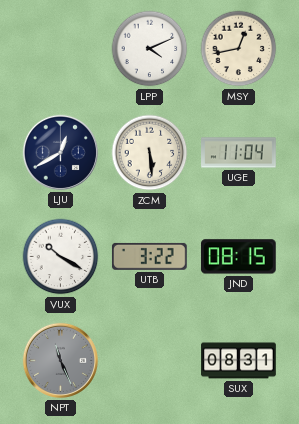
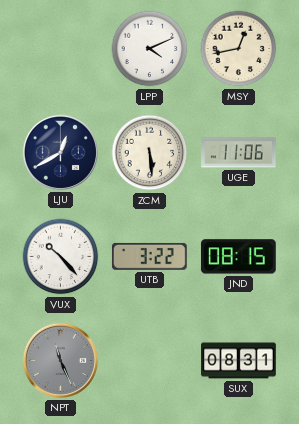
UGE: 11:04 -> 11:06 (239, 153)
VUX: 10:20 -> 10:23 (61, 257)
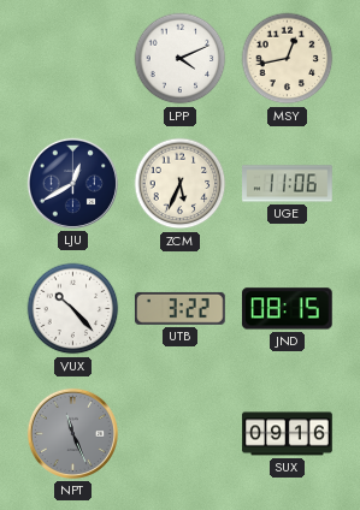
ZCM: 5:29 -> 5:34 (181, 184)
SUX: 08:31 -> 09:16 (288, 434)
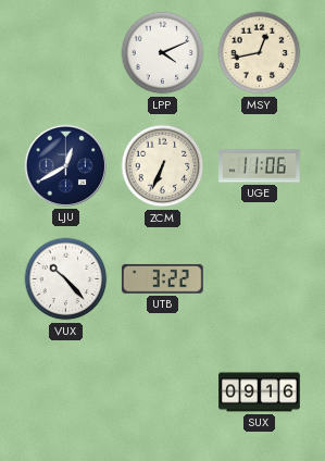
ZCM: 5:34 -> 6:34 (163, 166)
JND: 08:15 -> none (287, 309)
NPT: 11:26 -> none (72, 433)
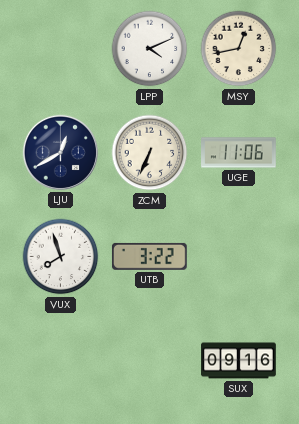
VUX: 10:23 -> 7:57 (61, 257)
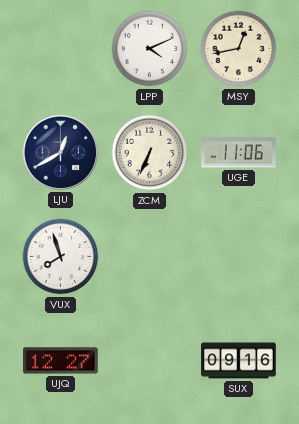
UTB: 3:22 -> none (149, 256)
UJQ: none -> 12:27 (61, 361)
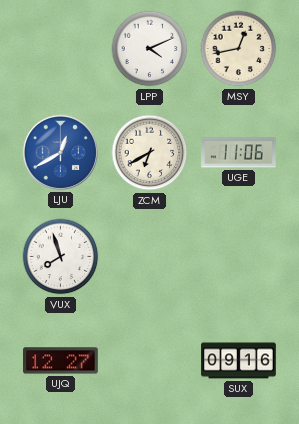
LJU dial: navy -> blue (60, 152)
ZCM: 6:34 -> 6:40 (150, 153)
